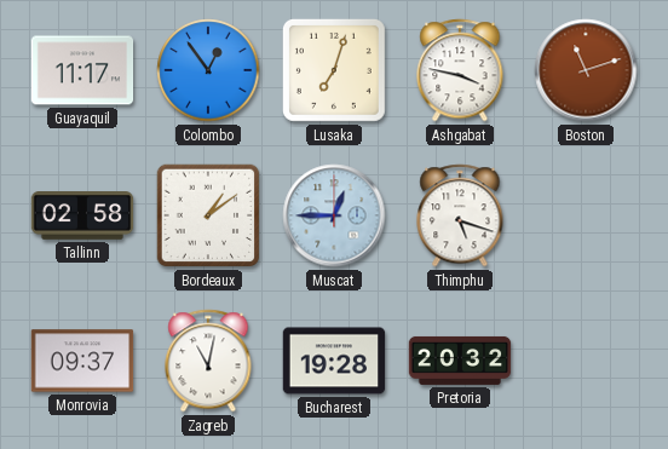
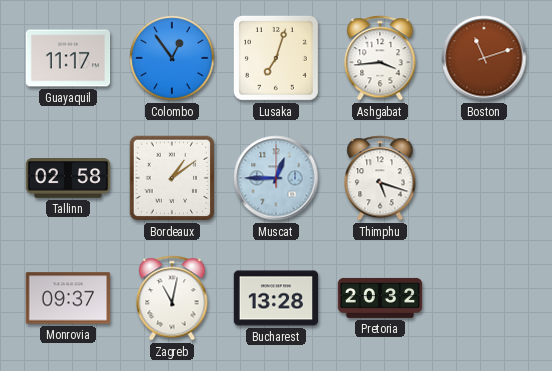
Ashgabat: 3:47 -> 3:44 (380, 58)
Bucharest: 19:28 -> 13:28 (276, 298)
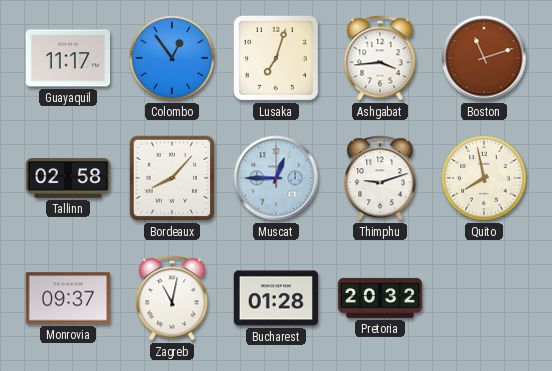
Bordeaux: 1:09 -> 8:07 (172, 178)
Thimphu: 5:18 -> 9:12 (380, 178)
Quito: none -> 7:58 (484, 178)
Bucharest: 13:28 -> 01:28 (276, 298)
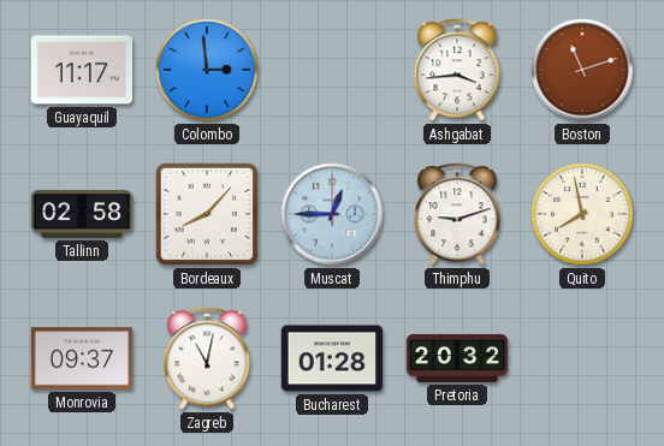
Colombo: 12:54 -> 2:59 (207, 70)
Lusaka: 7:03 -> none (276, 58)
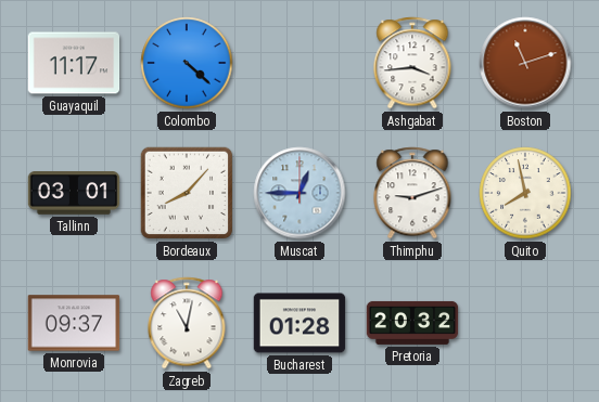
Colombo: 2:59 -> 4:22 (187, 63)
Tallinn: 02:58 -> 03:01 (74, 193)
